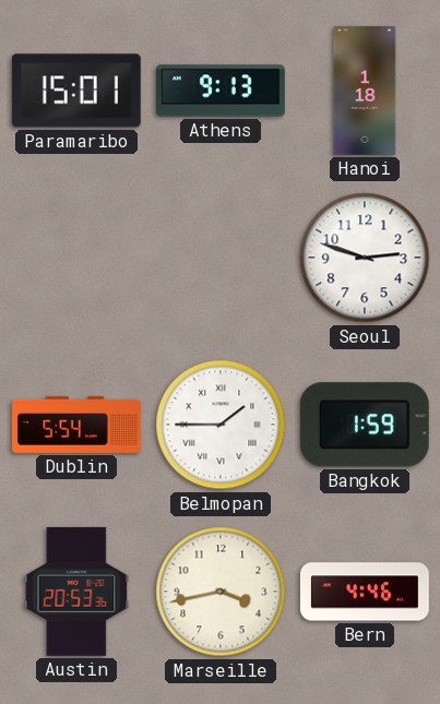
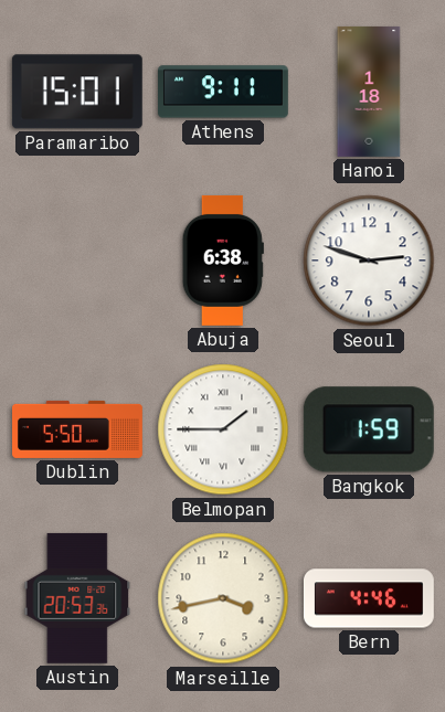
Athens: 9:13 -> 9:11 (223, 92)
Abuja: none -> 6:38 (223, 261)
Dublin: 5:54 -> 5:50 (78, 429)
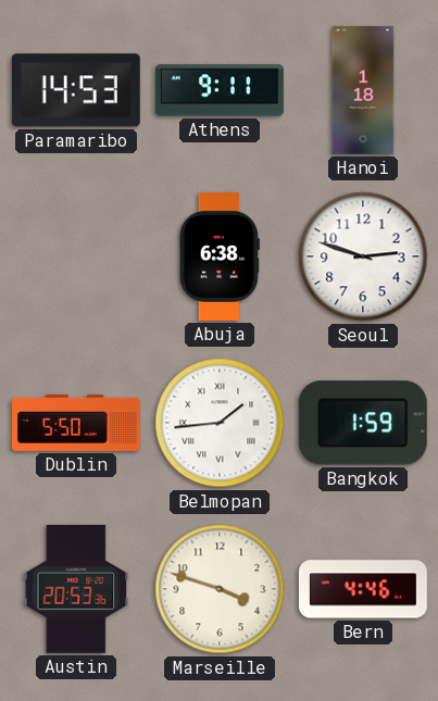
Paramaribo: 15:01 -> 14:53 (76, 90)
Belmopan: 1:45 -> 1:44 (220, 423)
Marseille: 3:43 -> 3:48 (220, 589)
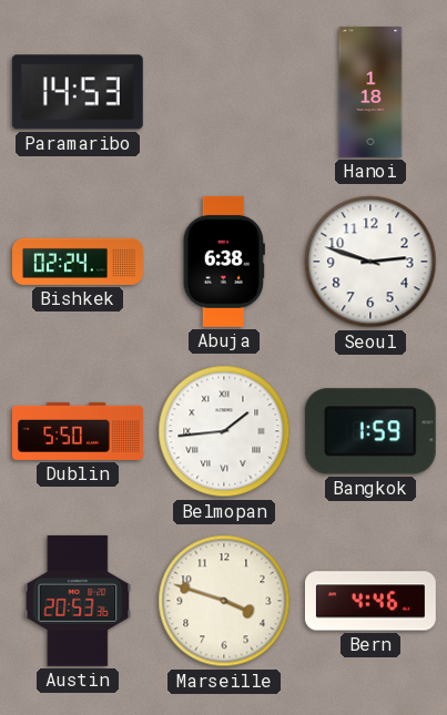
Athens: 9:11 -> none (220, 90)
Bishkek: none -> 02:24 (79, 262)
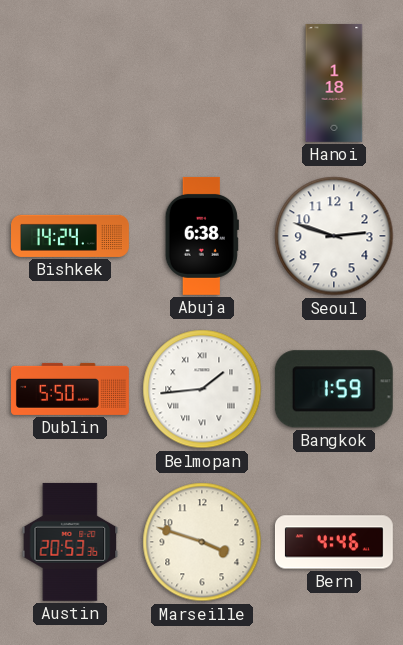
Paramaribo: 14:53 -> none (78, 92)
Bishkek: 02:24 -> 14:24 (71, 236)
